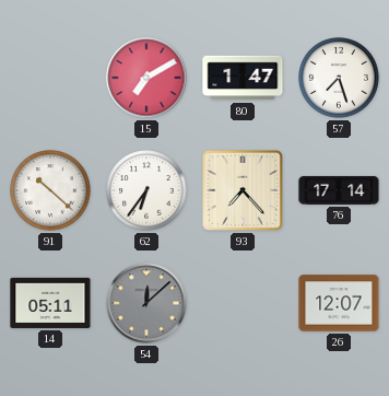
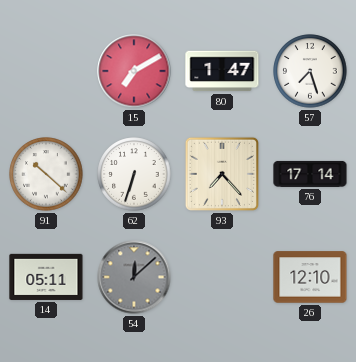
62: 6:36 -> 6:33 (134, 174)
26: 12:07 -> 12:10 (310, 277)
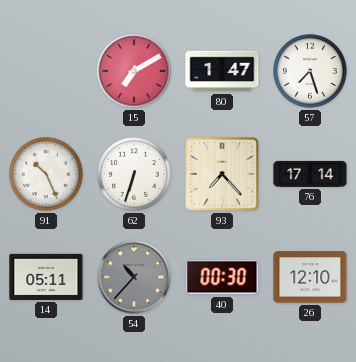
91: 10:22 -> 10:26 (46, 174)
54: 12:08 -> 10:37 (134, 277)
40: none -> 00:30 (222, 277)
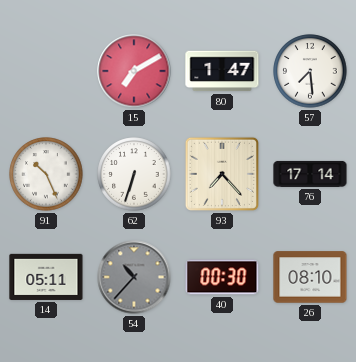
57: 7:27 -> 7:29 (310, 71)
26: 12:10 -> 08:10 (310, 277)
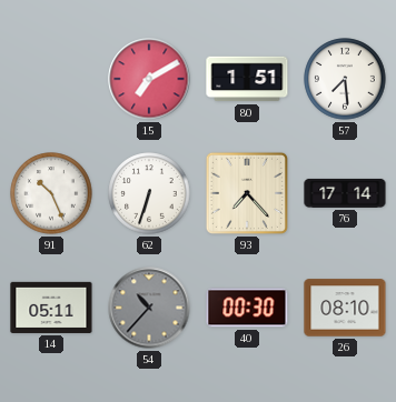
80: 1:47 -> 1:51 (247, 79)
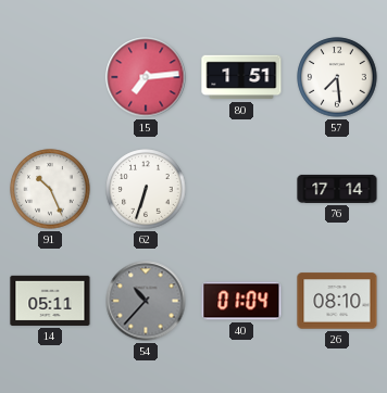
15: 7:10 -> 7:14 (146, 77)
93: 7:23 -> none (247, 193)
40: 00:30 -> 01:04 (241, 301)
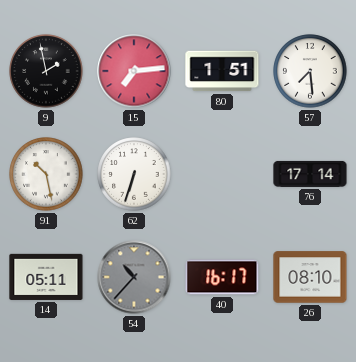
9: none -> 1:58 (46, 71)
91: 10:26 -> 10:28 (46, 174)
40: 01:04 -> 16:17 (222, 277)
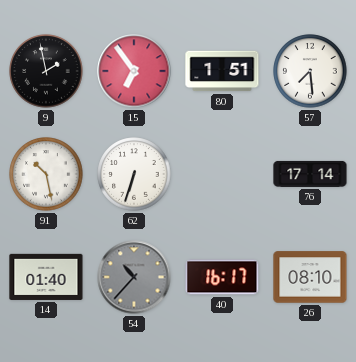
15: 7:14 -> 6:54 (134, 71)
14: 05:11 -> 01:40 (46, 277)
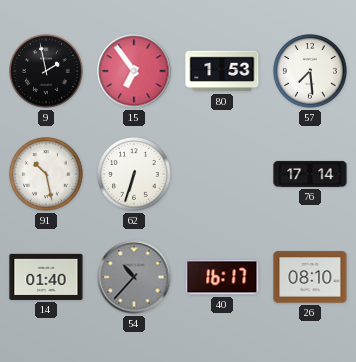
80: 1:51 -> 1:53 (222, 71)
